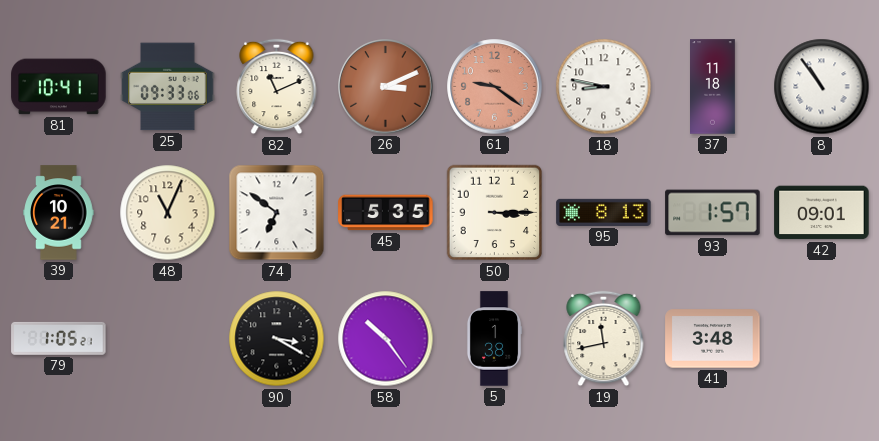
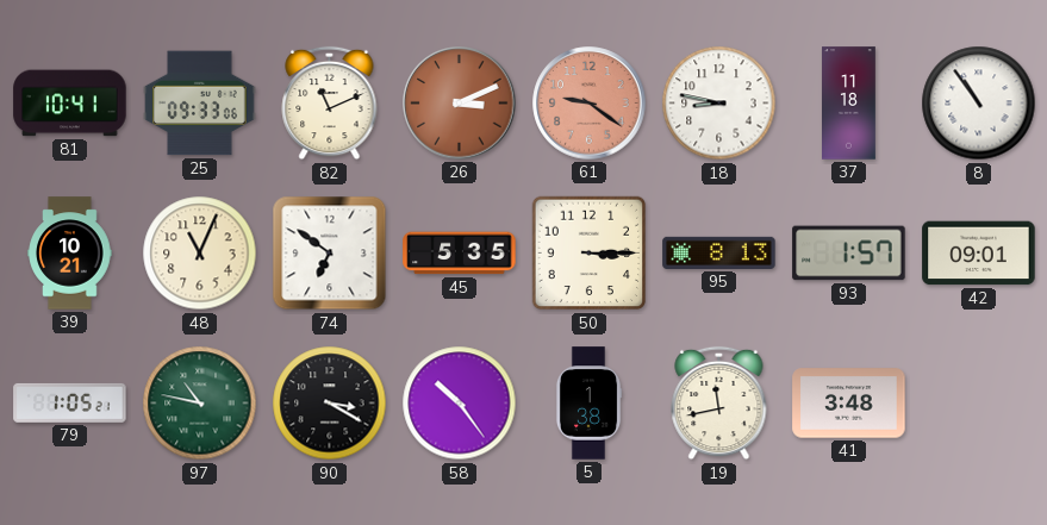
97: none -> 10:47 (200, 404)
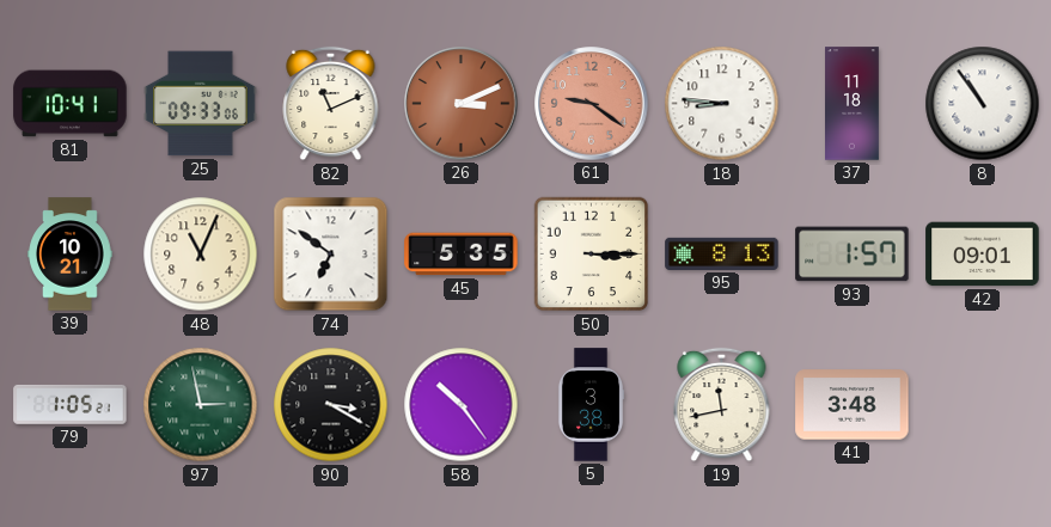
18: 8:47 -> 8:46 (722, 104)
97: 10:47 -> 2:58 (201, 405)
5: 1:38 -> 3:38 (591, 405)
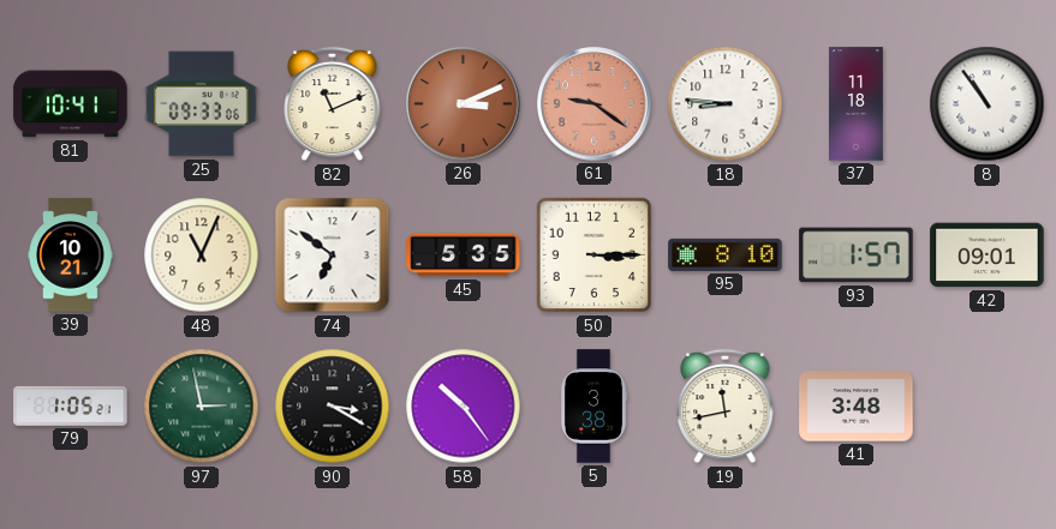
95: 8:13 -> 8:10 (726, 254)
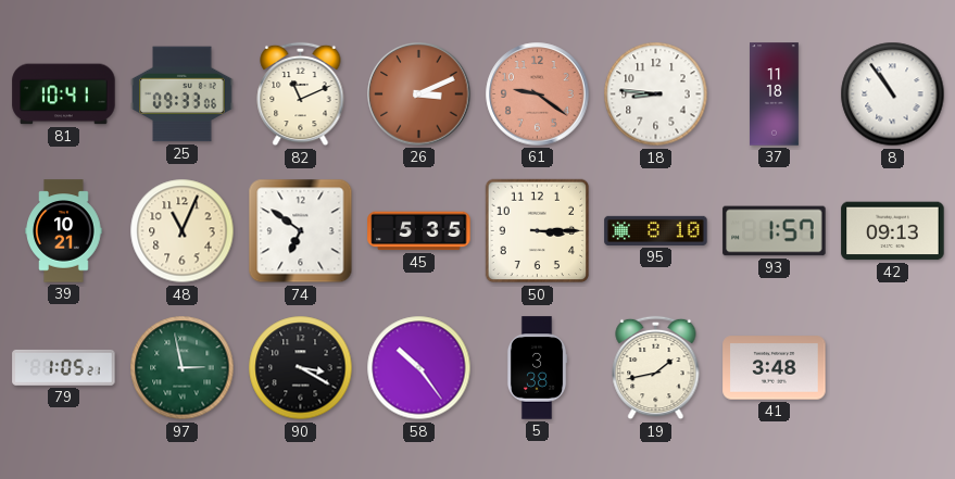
42: 09:01 -> 09:13 (893, 231)
19: 11:43 -> 1:43 (656, 368)
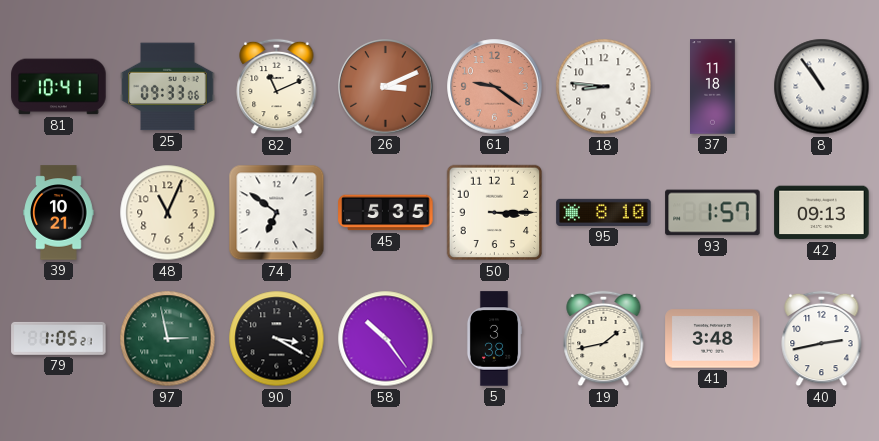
40: none -> 2:43 (822, 339)
